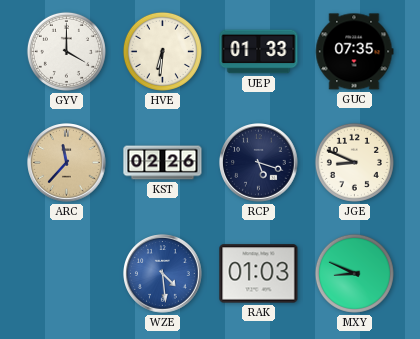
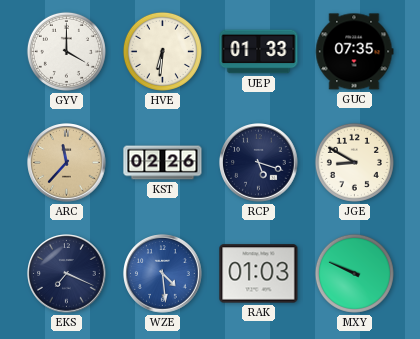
JGE: 8:49 -> 8:50 (354, 162)
EKS: none -> 7:19 (67, 274)
MXY: 8:49 -> 9:49 (354, 273)
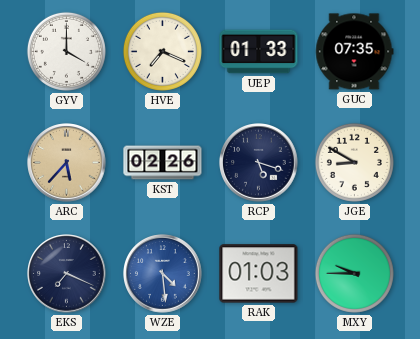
HVE: 6:31 -> 7:19 (162, 51)
ARC: 11:37 -> 5:37 (67, 163)
MXY: 9:49 -> 9:45 (354, 273)
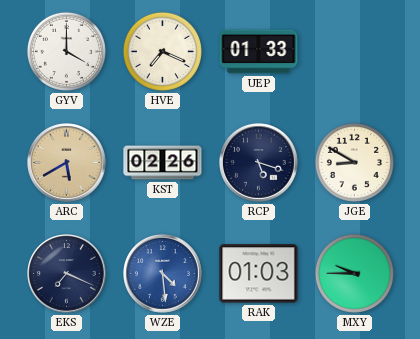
GUC: 07:35 -> none (354, 52)
ARC: 5:37 -> 5:40 (67, 163)
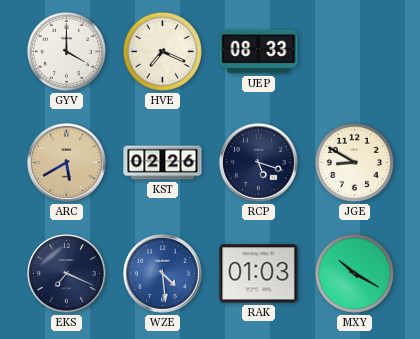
UEP: 01:33 -> 08:33 (259, 52)
MXY: 9:45 -> 10:20 (354, 273)
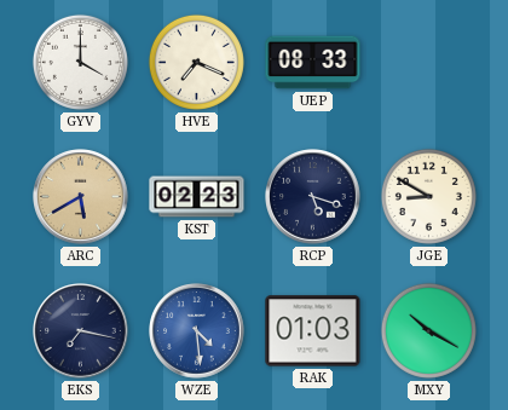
KST: 02:26 -> 02:23 (197, 197)
EKS: 7:19 -> 7:17 (81, 331)
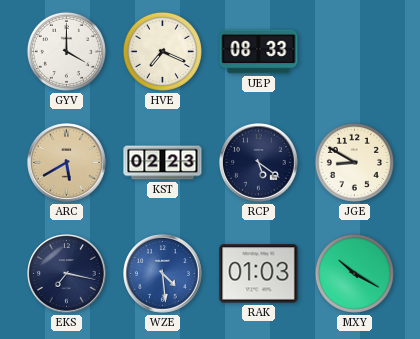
RCP: 5:18 -> 5:21 (259, 163)
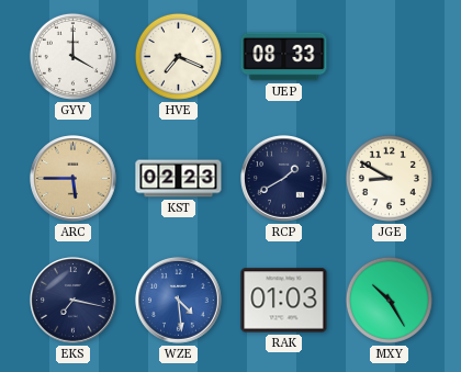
ARC: 5:40 -> 5:45 (74, 179)
RCP: 5:21 -> 1:40 (284, 179)
MXY: 10:20 -> 10:25 (389, 300)
